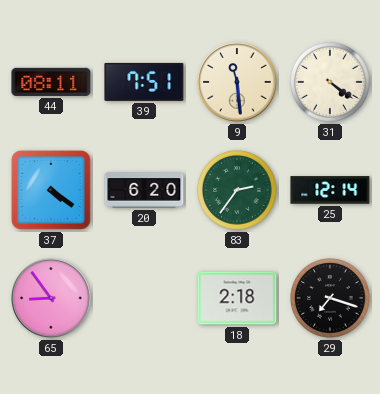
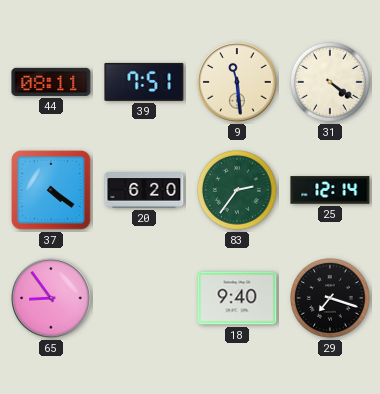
18: 2:18 -> 9:40 (237, 298)
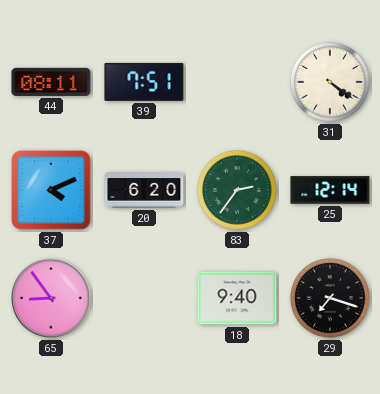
9: 11:29 -> none (237, 82)
37: 4:21 -> 4:11 (51, 190)
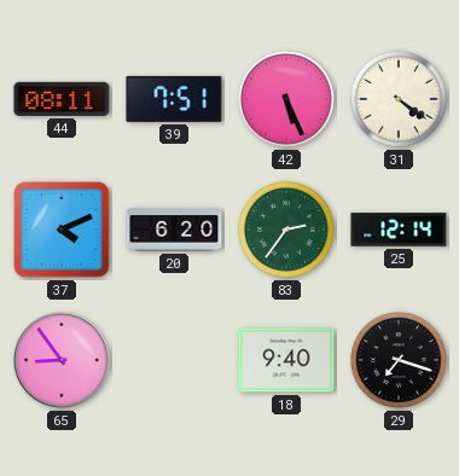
42: none -> 5:26 (287, 100)
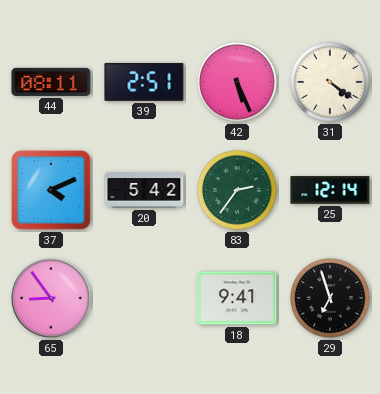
39: 7:51 -> 2:51 (144, 82)
20: 6:20 -> 5:42 (144, 190)
18: 9:40 -> 9:41 (237, 298)
29: 7:18 -> 6:57 (331, 299)
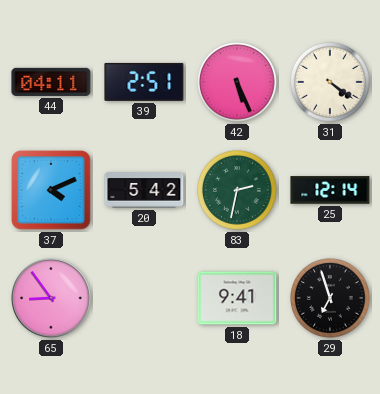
44: 08:11 -> 04:11 (51, 82)
83: 2:36 -> 2:32 (238, 191)
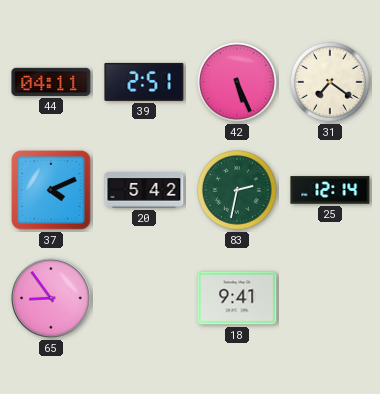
31: 4:21 -> 7:21 (331, 83)
29: 6:57 -> none (331, 299)
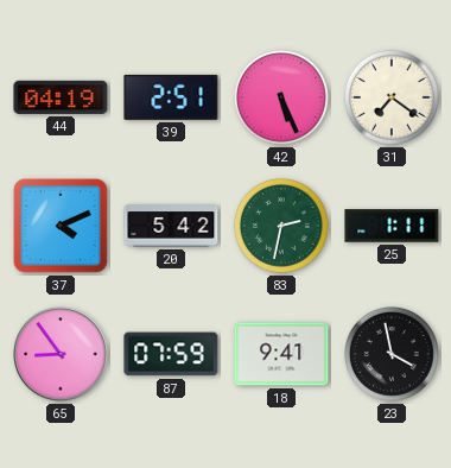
44: 04:11 -> 04:19 (61, 97)
25: 12:14 -> 1:11 (392, 226)
87: none -> 07:59 (171, 354)
23: none -> 3:58 (393, 355)
